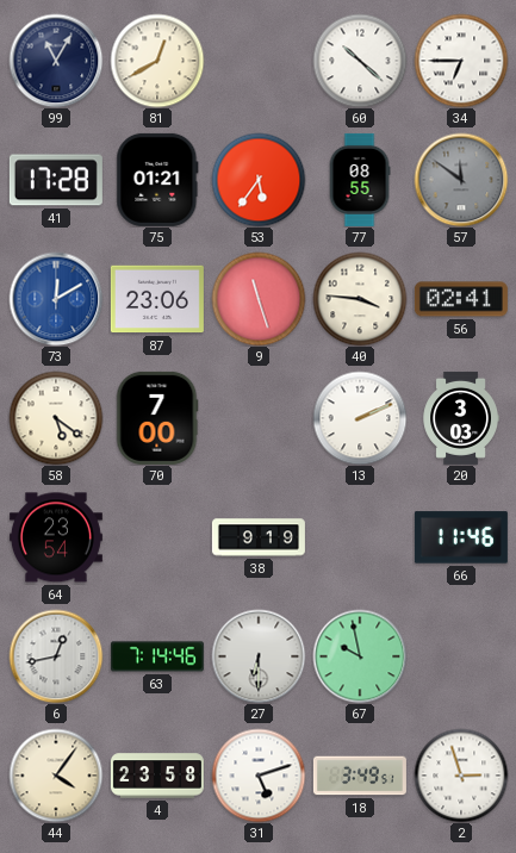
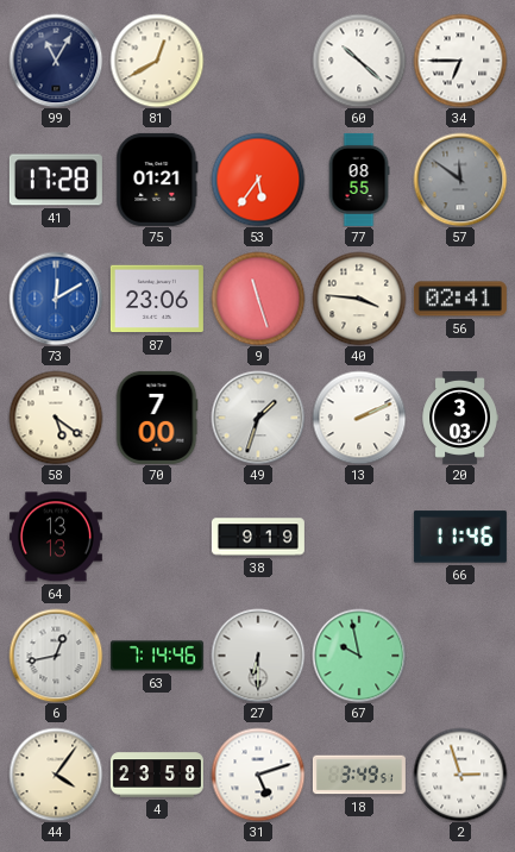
49: none -> 1:33 (258, 418)
64: 23:54 -> 13:13 (56, 537)
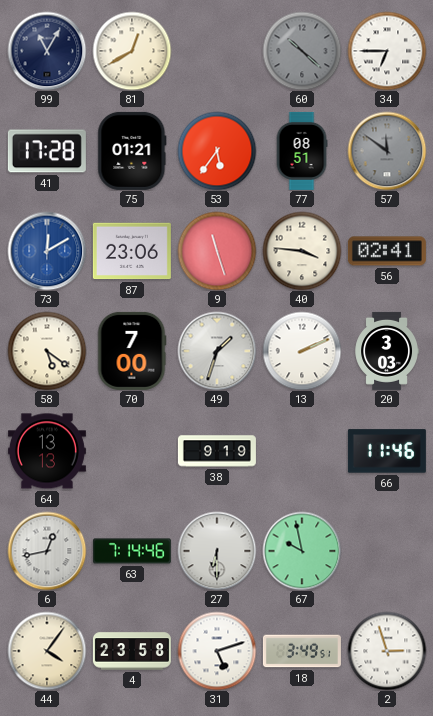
60 dial: white -> grey (302, 51)
77: 08:55 -> 08:51 (302, 151)
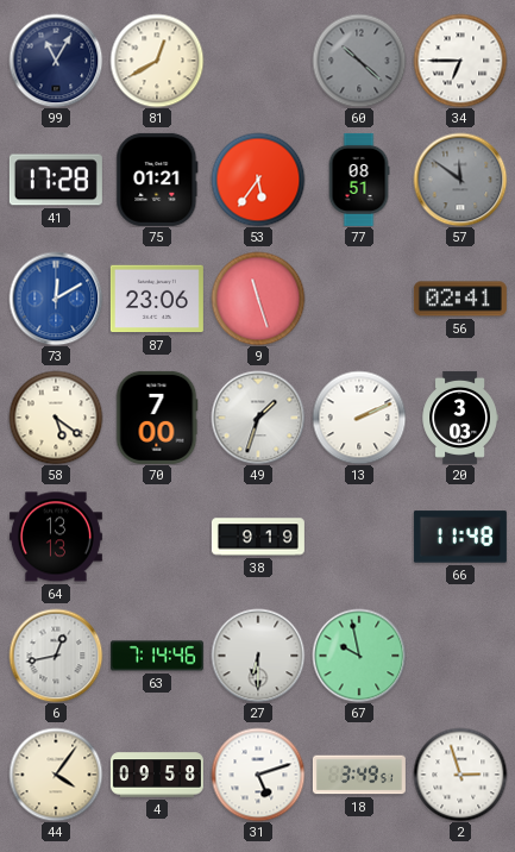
40: 3:46 -> none (302, 251)
66: 11:46 -> 11:48 (460, 537)
4: 23:58 -> 09:58 (157, 775)
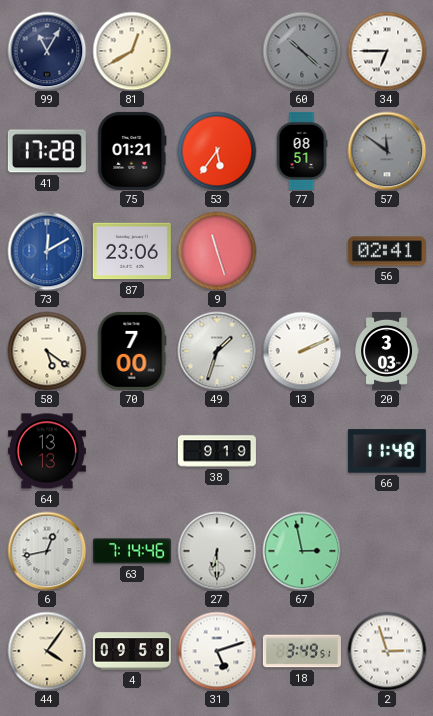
67: 9:58 -> 2:58 (302, 551)
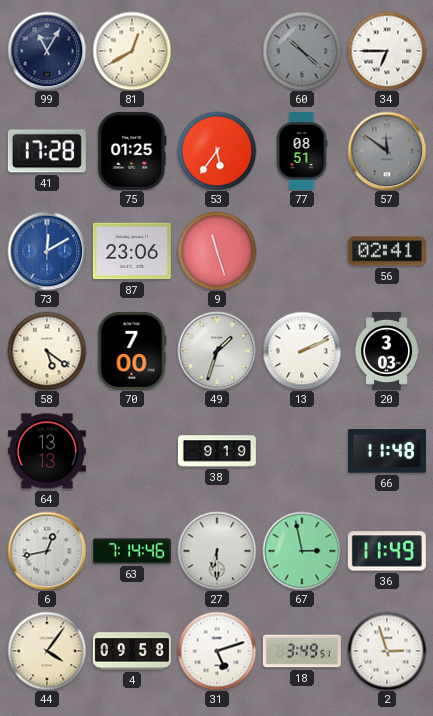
75: 01:21 -> 01:25 (132, 151)
36: none -> 11:49 (387, 551)
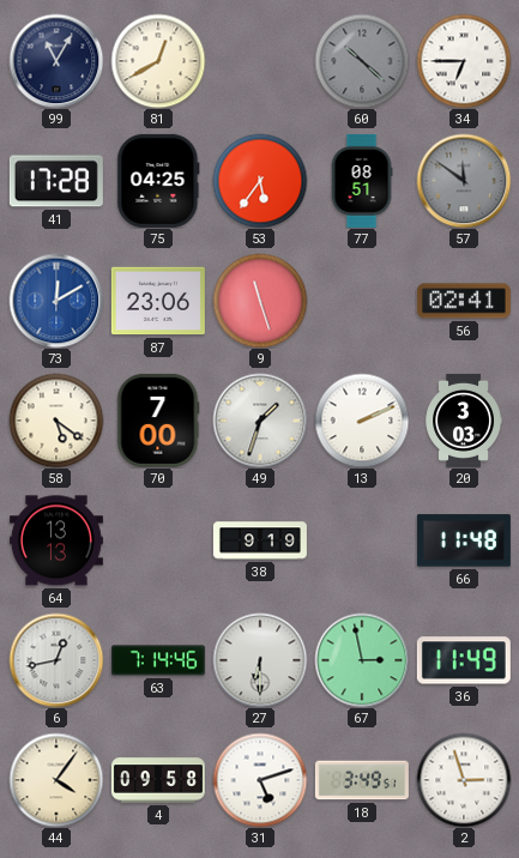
75: 01:25 -> 04:25 (158, 181)
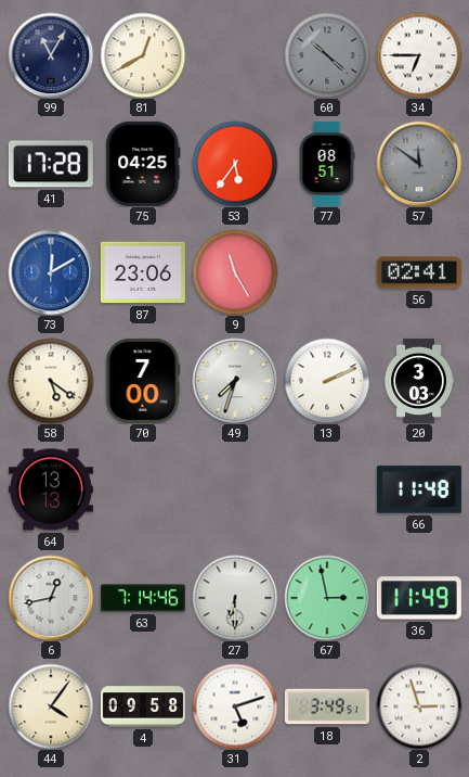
9: 11:27 -> 11:25 (235, 272)
49: 1:33 -> 7:33 (235, 381)
38: 9:19 -> none (260, 540)
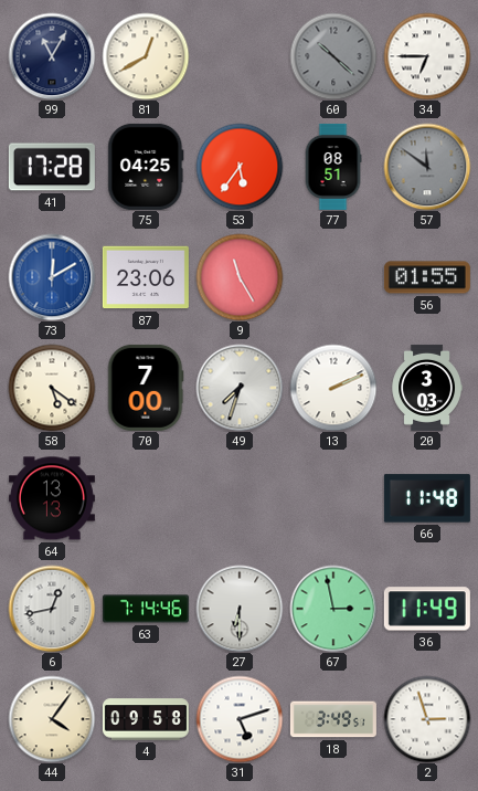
56: 02:41 -> 01:55 (427, 277)
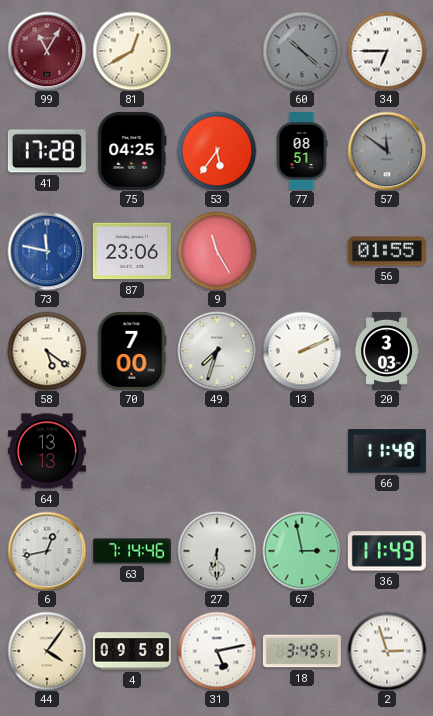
99 dial: navy -> burgundy (47, 51)
73: 12:10 -> 11:47 (47, 251)
31: 5:12 -> 5:13 (217, 651)
